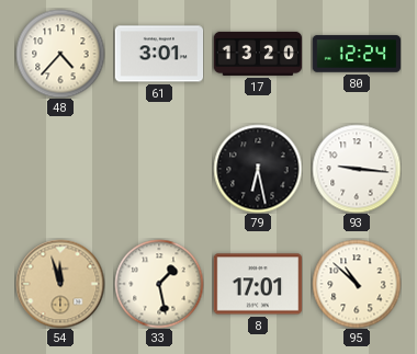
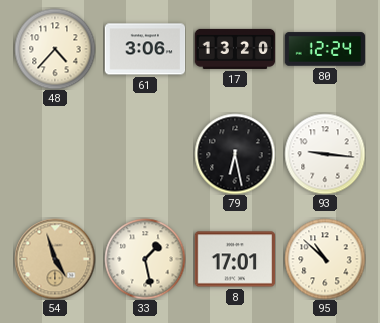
61: 3:01 -> 3:06 (145, 49)
54: 11:57 -> 4:57 (55, 259)
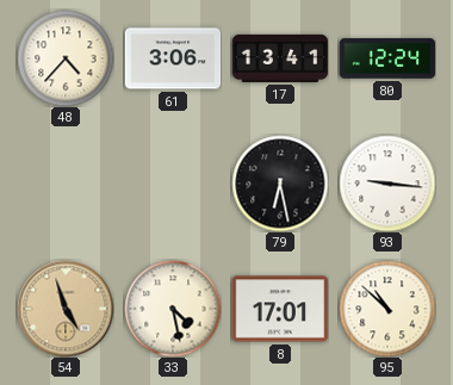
17: 13:20 -> 13:41 (280, 58)
33: 1:28 -> 4:28 (173, 309)
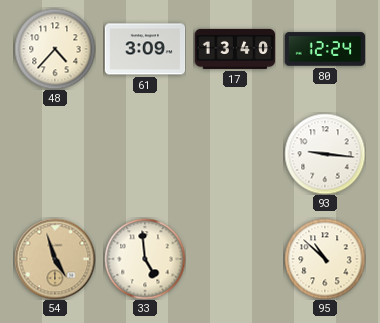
61: 3:06 -> 3:09 (145, 49)
17: 13:41 -> 13:40 (235, 49)
79: 6:28 -> none (280, 184)
33: 4:28 -> 4:59 (145, 259)
8: 17:01 -> none (280, 309)
